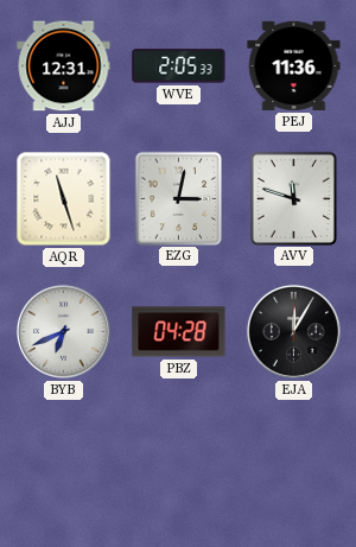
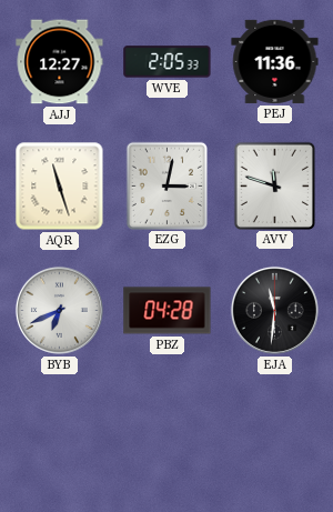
AJJ: 12:31 -> 12:27 (60, 62)
EJA: 12:05 -> 11:31 (274, 310)
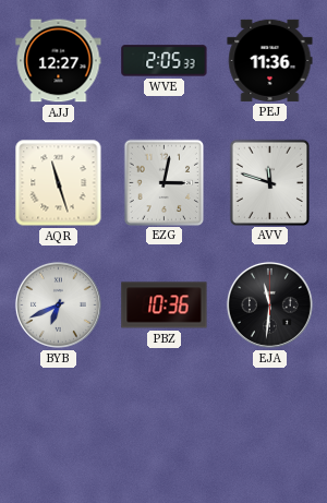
PBZ: 04:28 -> 10:36 (165, 306)
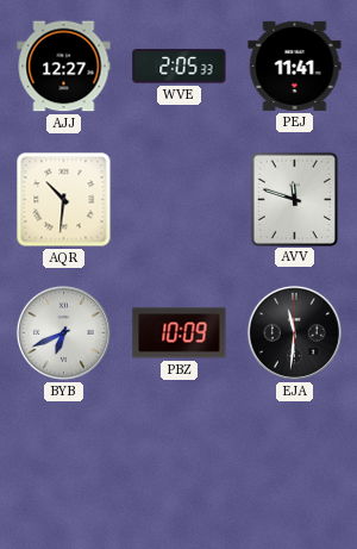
PEJ: 11:36 -> 11:41 (295, 65)
AQR: 11:27 -> 10:31 (64, 200)
EZG: 3:02 -> none (163, 182)
PBZ: 10:36 -> 10:09 (180, 333)
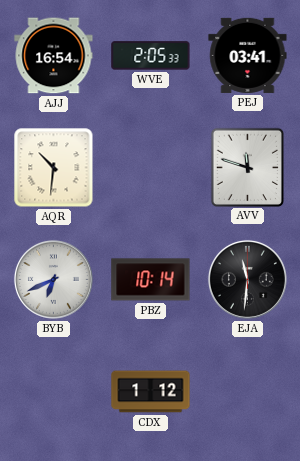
AJJ: 12:27 -> 16:54 (54, 56)
PEJ: 11:41 -> 03:41 (248, 55)
PBZ: 10:09 -> 10:14 (151, 280)
CDX: none -> 1:12 (151, 392)
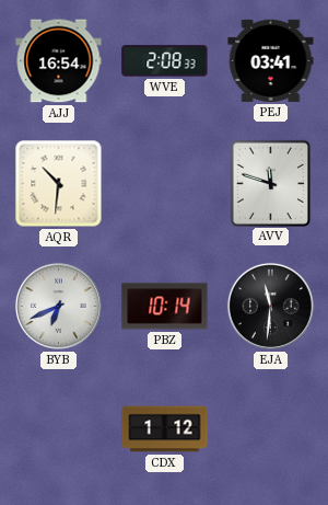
WVE: 2:05 -> 2:08 (165, 61)
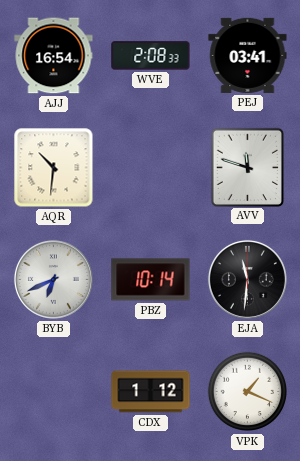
VPK: none -> 1:19 (248, 392)
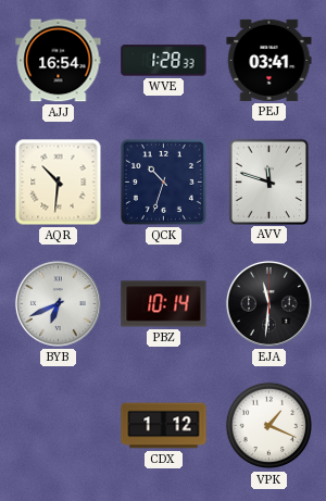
WVE: 2:08 -> 1:28 (164, 61)
QCK: none -> 10:33 (163, 181)
